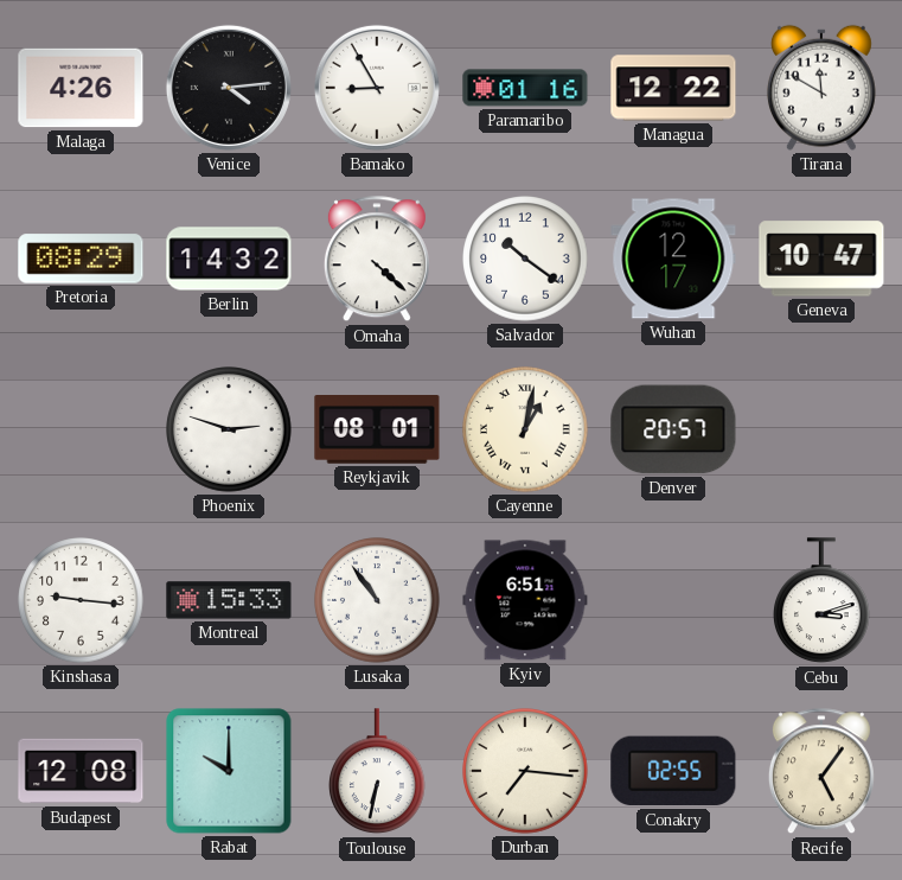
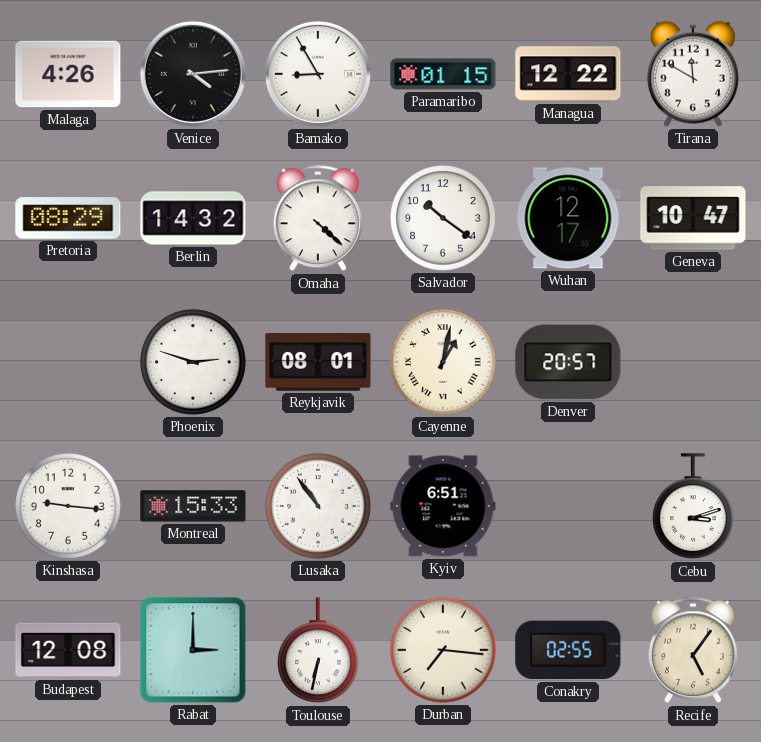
Paramaribo: 01:16 -> 01:15 (443, 74)
Rabat: 10:00 -> 3:00 (193, 650)
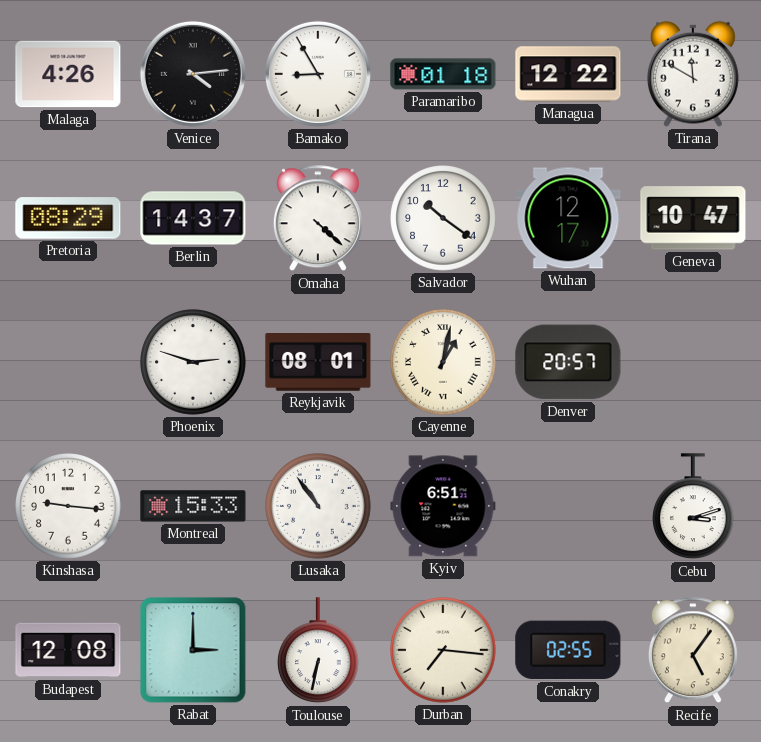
Paramaribo: 01:15 -> 01:18 (443, 74)
Berlin: 14:32 -> 14:37 (193, 218)
